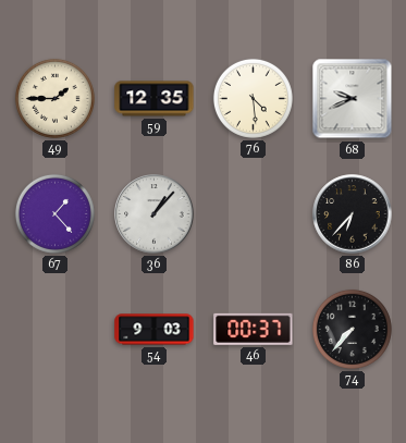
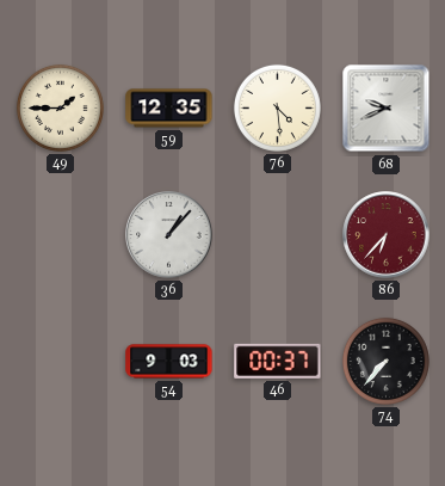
67: 1:23 -> none (54, 213)
86 dial: black -> burgundy (387, 235)
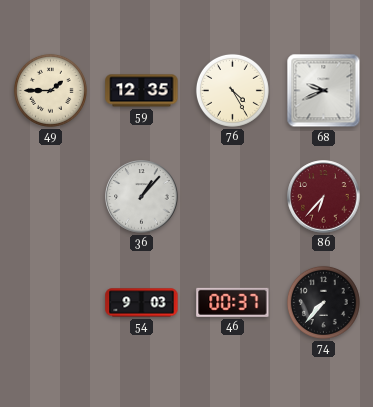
76: 4:29 -> 4:25 (232, 90)
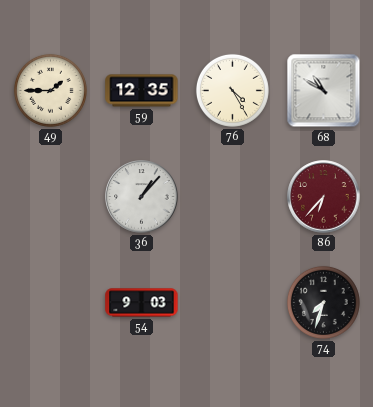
68: 9:41 -> 10:50 (324, 91)
46: 00:37 -> none (233, 302)
74: 7:37 -> 7:33 (323, 302)
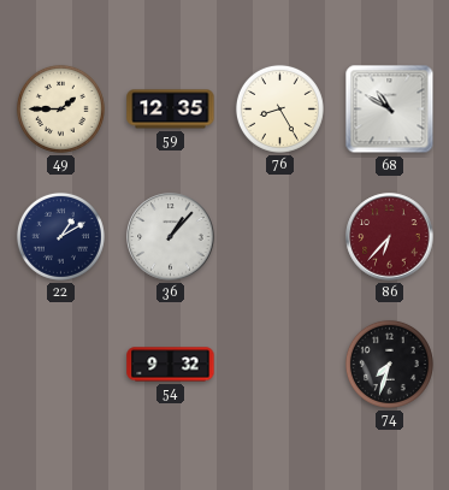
76: 4:25 -> 8:25 (279, 108)
22: none -> 1:10 (60, 236)
54: 9:03 -> 9:32 (171, 365)
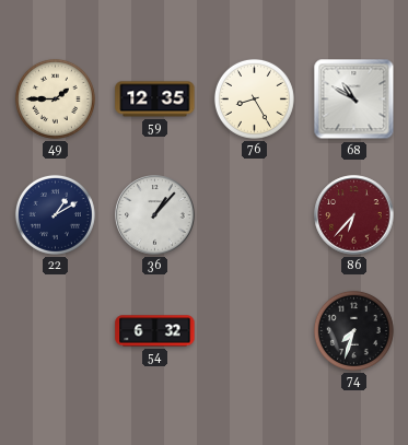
54: 9:32 -> 6:32 (155, 331)
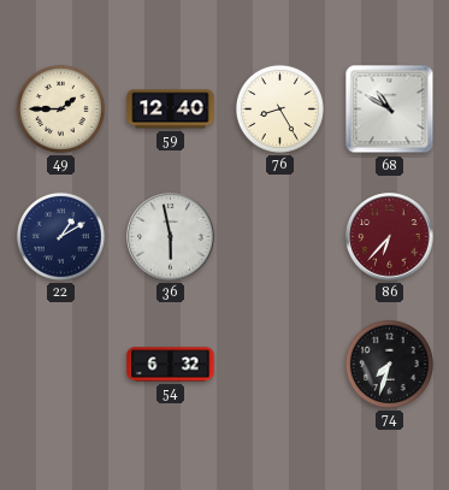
59: 12:35 -> 12:40 (171, 110)
36: 1:07 -> 5:58 (171, 237)
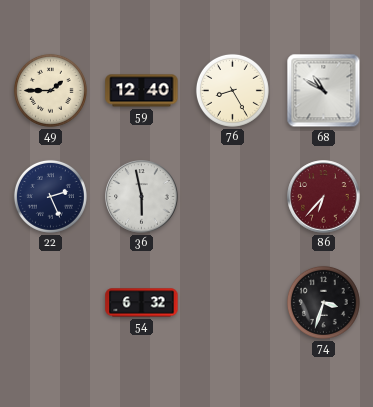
22: 1:10 -> 2:26 (50, 196)
74: 7:33 -> 3:33 (323, 302)
